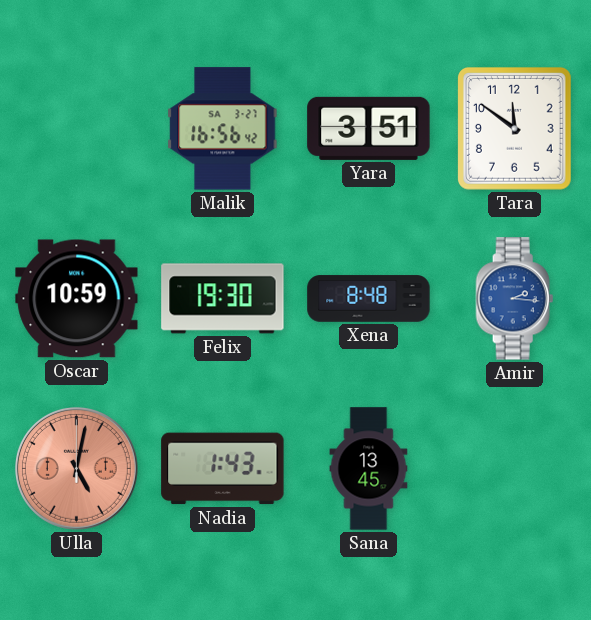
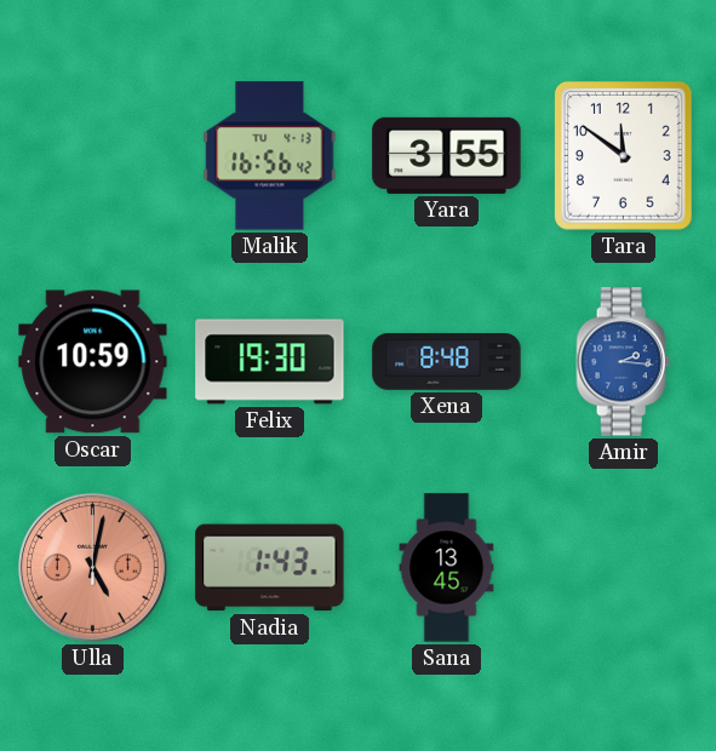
Malik date: SA 3-27 -> TU 4-13 (270, 156)
Yara: 3:51 -> 3:55 (447, 155)
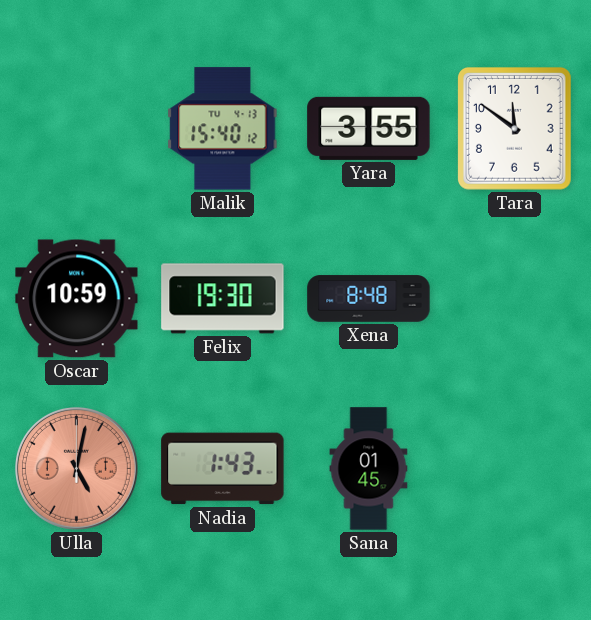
Malik: 16:56 -> 15:40 (223, 129)
Amir: 2:16 -> none (624, 362)
Sana: 13:45 -> 01:45 (369, 469)
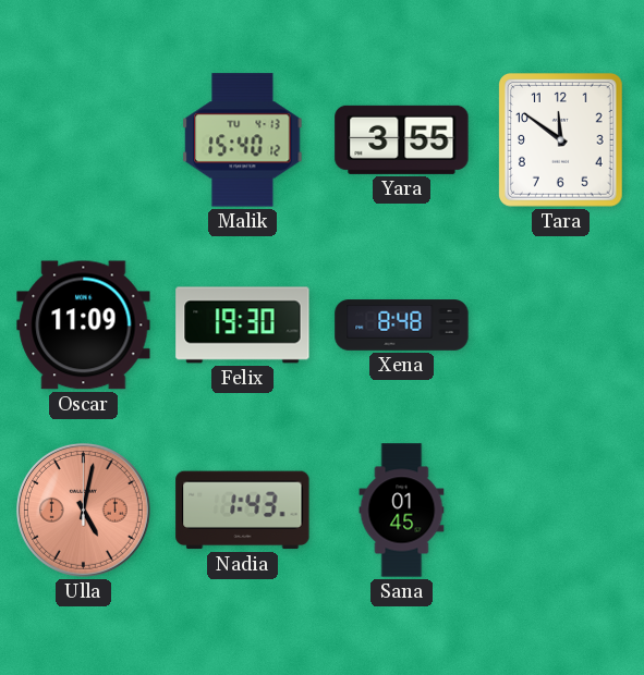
Oscar: 10:59 -> 11:09 (84, 326)
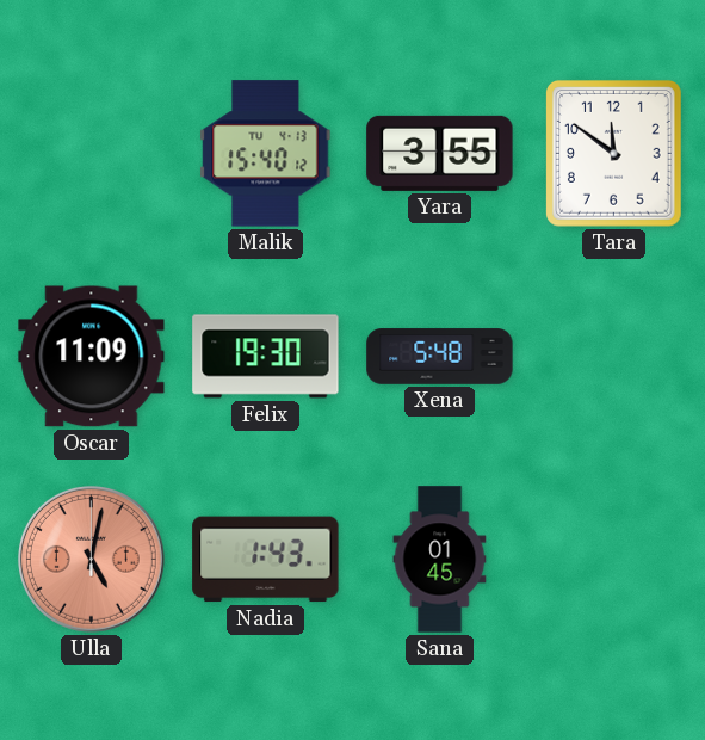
Xena: 8:48 -> 5:48 (440, 357)
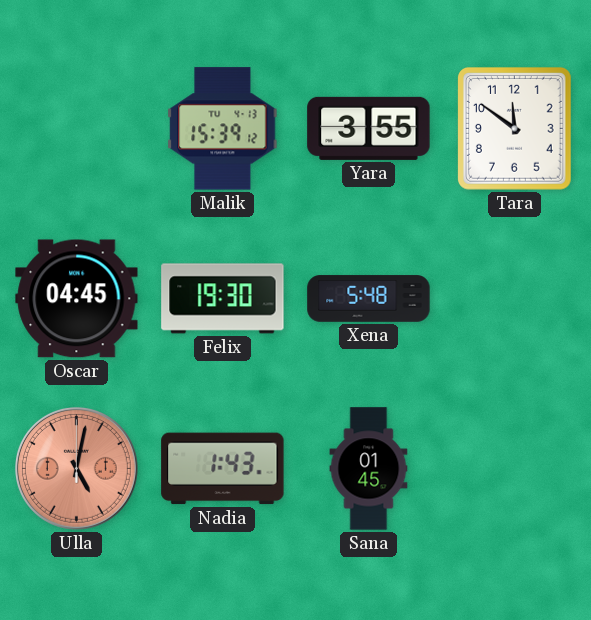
Malik: 15:40 -> 15:39 (223, 129)
Oscar: 11:09 -> 04:45 (77, 299)
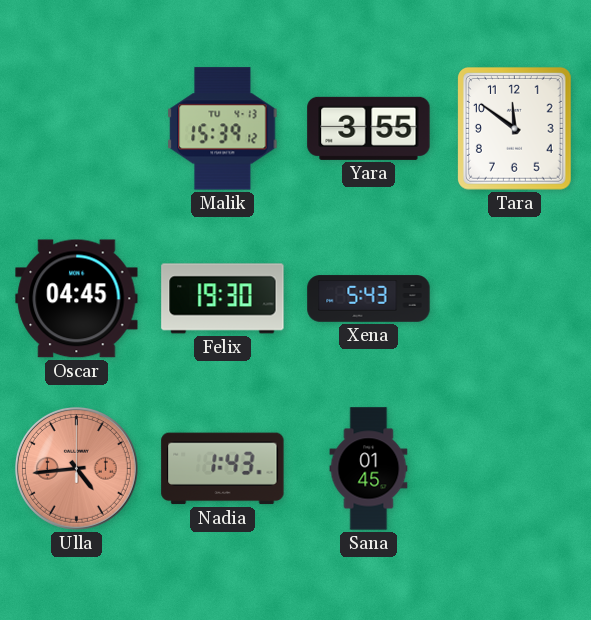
Xena: 5:48 -> 5:43 (369, 299)
Ulla: 5:02 -> 4:44 (76, 468)
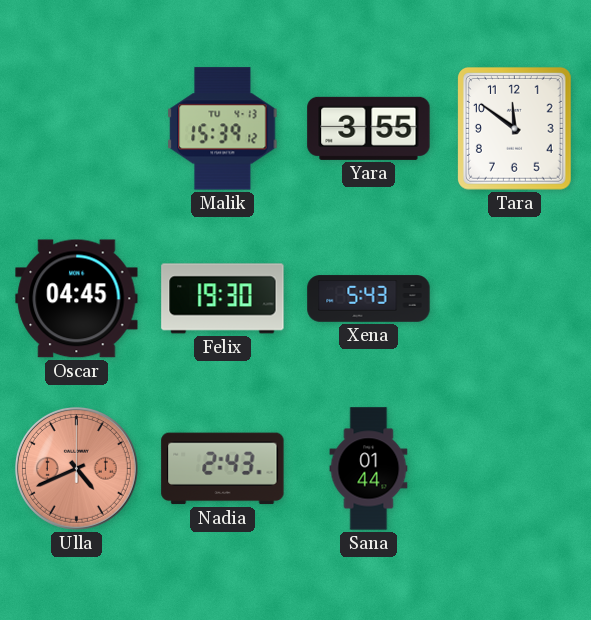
Ulla: 4:44 -> 4:41 (76, 468)
Nadia: 1:43 -> 2:43 (223, 469)
Sana: 01:45 -> 01:44 (369, 469)
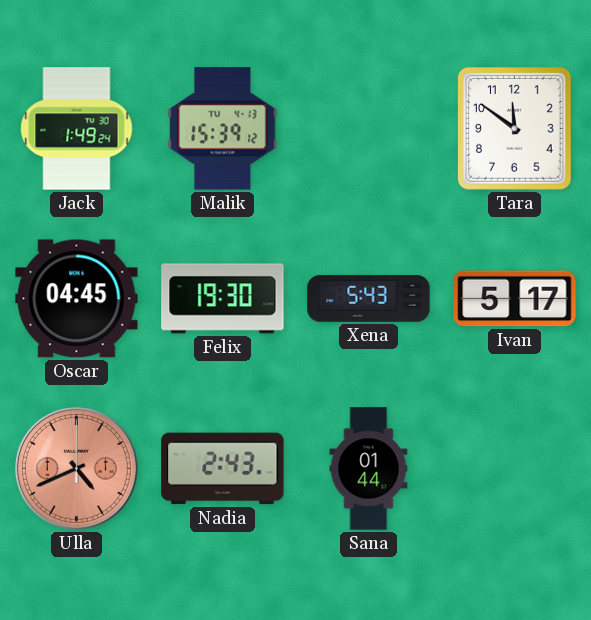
Jack: none -> 1:49 (77, 129)
Yara: 3:55 -> none (369, 128)
Ivan: none -> 5:17 (515, 299)
